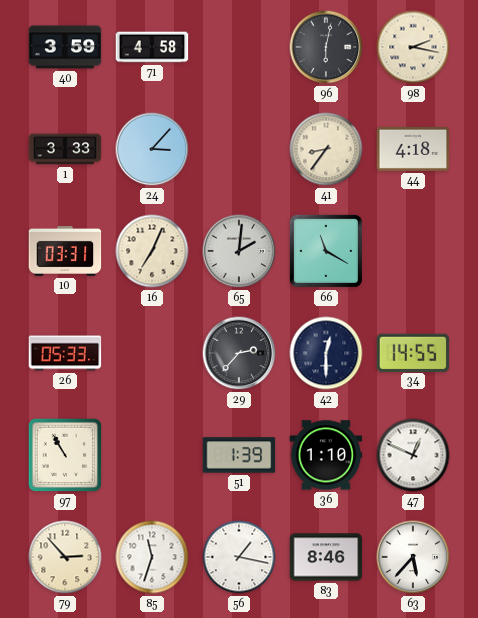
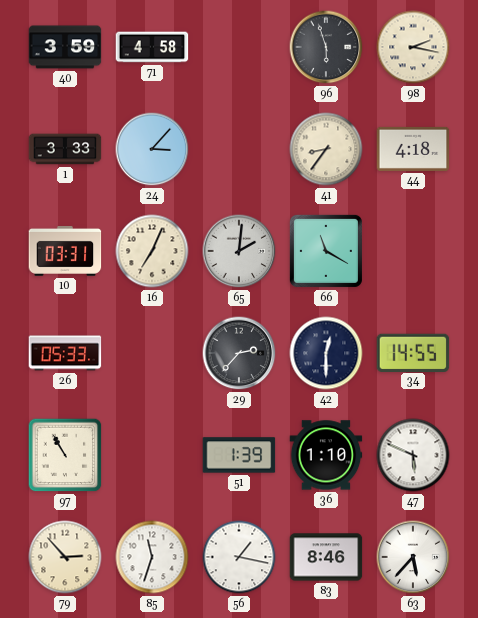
96: 6:02 -> 5:57 (326, 47)
47: 12:49 -> 5:49 (413, 455)
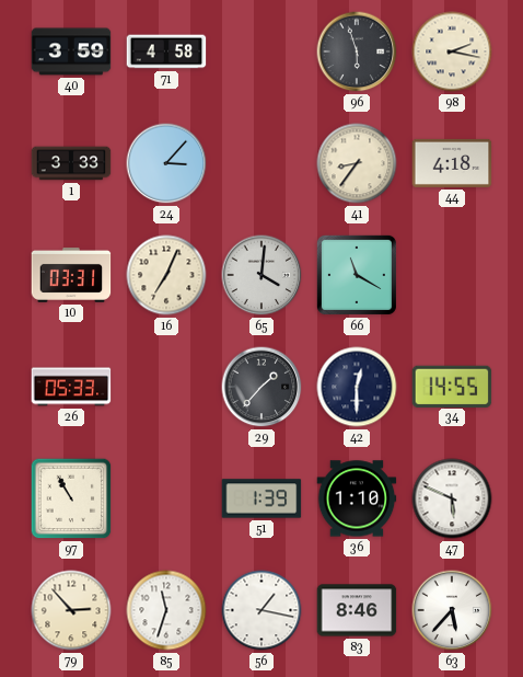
65: 2:01 -> 4:01 (261, 275)
29: 2:37 -> 1:37 (261, 387)
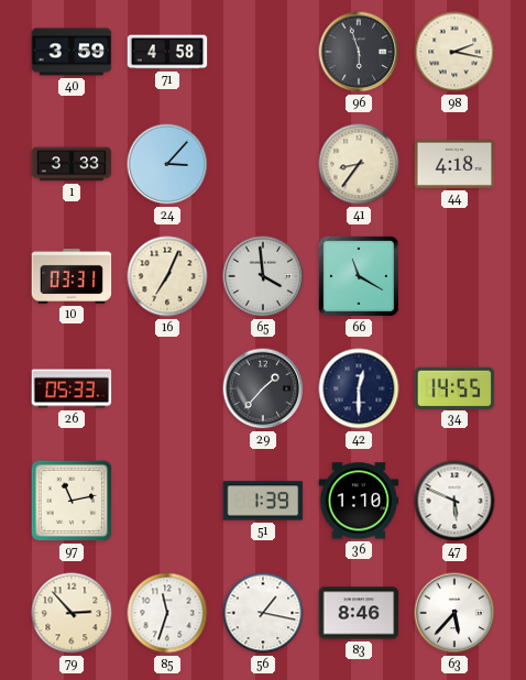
65: 4:01 -> 3:59 (263, 276)
97: 10:55 -> 11:13 (72, 501)
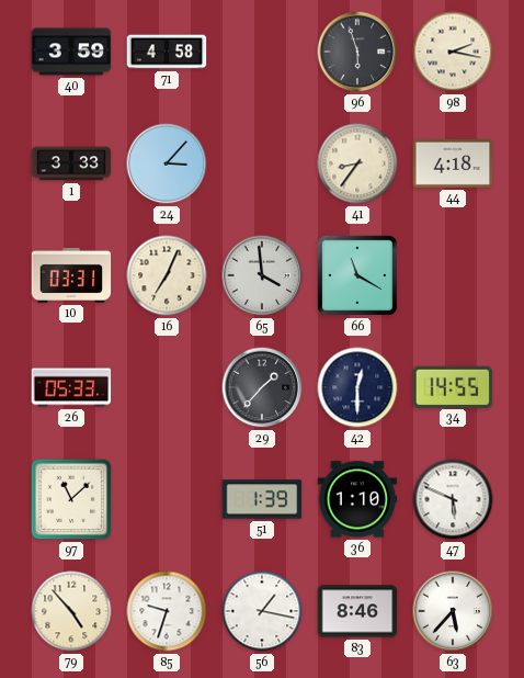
97: 11:13 -> 11:08 (71, 499)
79: 2:53 -> 4:53 (71, 611)
85: 11:33 -> 9:33 (167, 611)
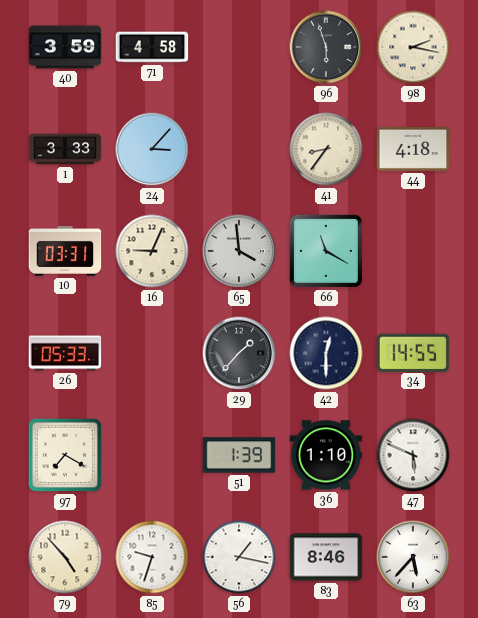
16: 7:04 -> 9:04 (152, 251)
97: 11:08 -> 7:20 (65, 455)
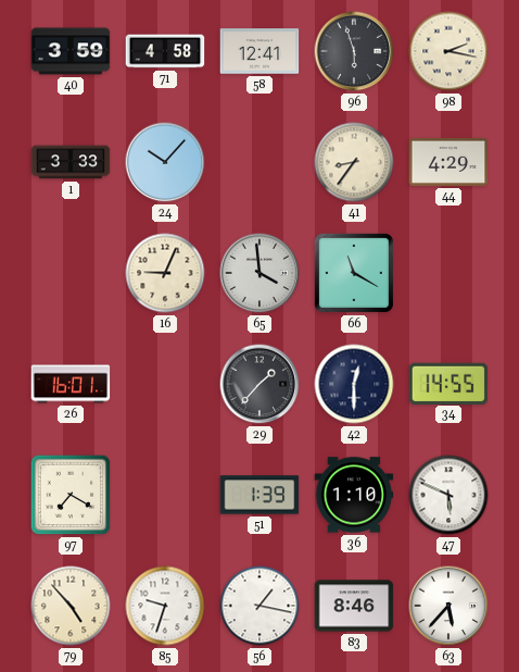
58: none -> 12:41 (259, 51)
24: 3:07 -> 10:07 (165, 162)
44: 4:18 -> 4:29 (448, 162)
10: 03:31 -> none (65, 251)
26: 05:33 -> 16:01 (71, 384)
